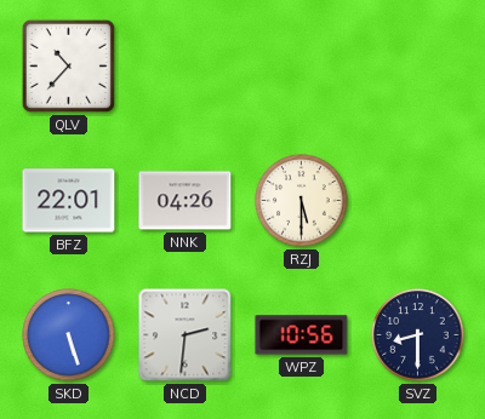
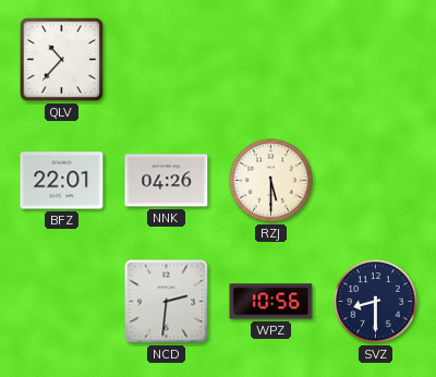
SKD: 5:27 -> none (69, 335)
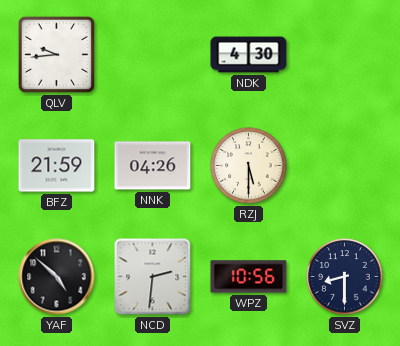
QLV: 10:37 -> 9:44 (56, 54)
NDK: none -> 4:30 (249, 55)
BFZ: 22:01 -> 21:59 (57, 166)
YAF: none -> 4:52 (57, 277)
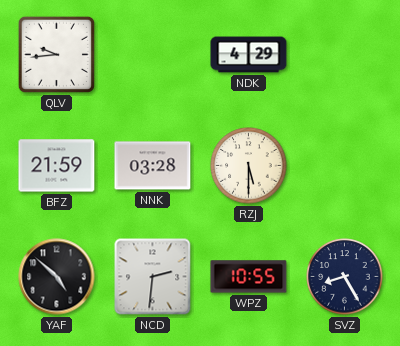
NDK: 4:30 -> 4:29 (249, 55)
NNK: 04:26 -> 03:28 (153, 166)
WPZ: 10:56 -> 10:55 (249, 277)
SVZ: 8:30 -> 8:25 (345, 277)
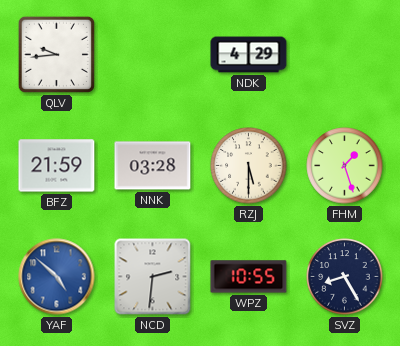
FHM: none -> 1:27 (345, 166)
YAF dial: black -> blue (57, 277)
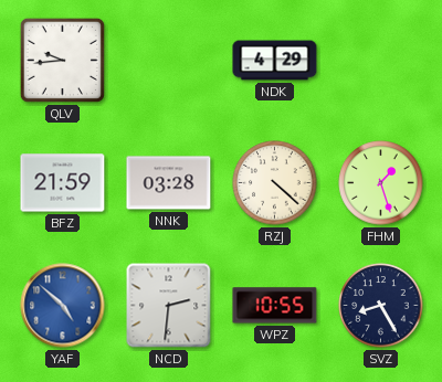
RZJ: 5:30 -> 4:22 (275, 183)
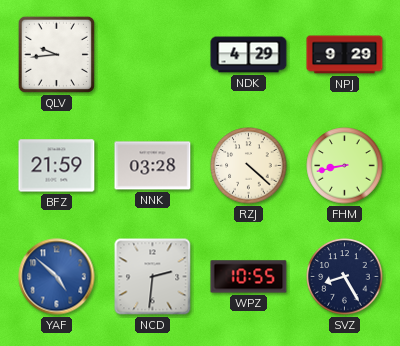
NPJ: none -> 9:29 (345, 55)
FHM: 1:27 -> 8:43 (345, 166)
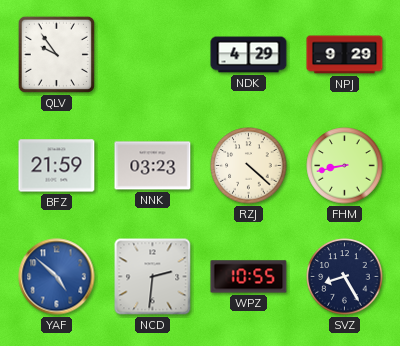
QLV: 9:44 -> 9:54 (56, 54)
NNK: 03:28 -> 03:23 (153, 166)
